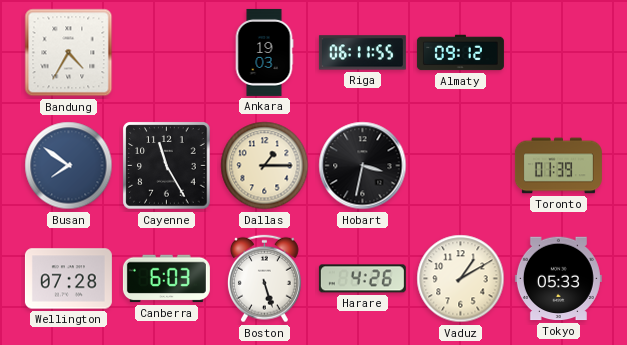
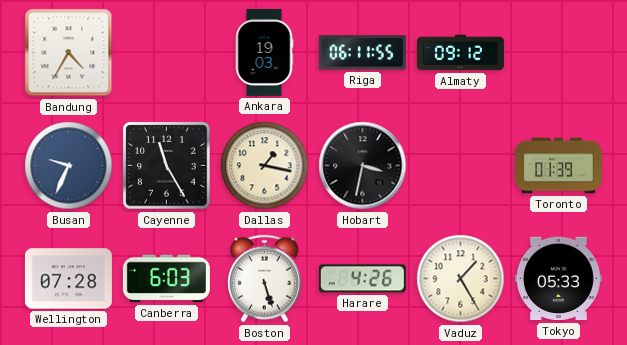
Busan: 7:51 -> 9:34 (69, 166)
Dallas: 1:15 -> 1:17 (265, 166)
Vaduz: 1:10 -> 1:25 (461, 279)
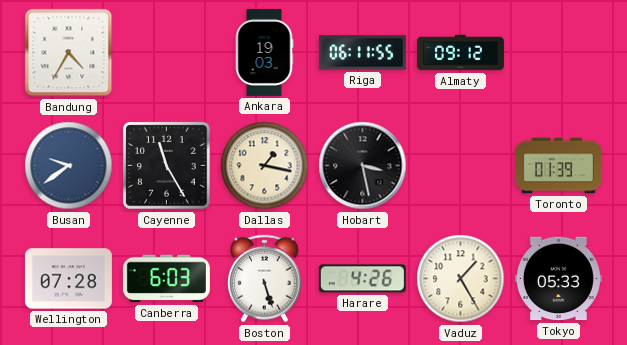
Busan: 9:34 -> 9:39 (69, 166)
Hobart: 3:32 -> 3:28 (363, 166)
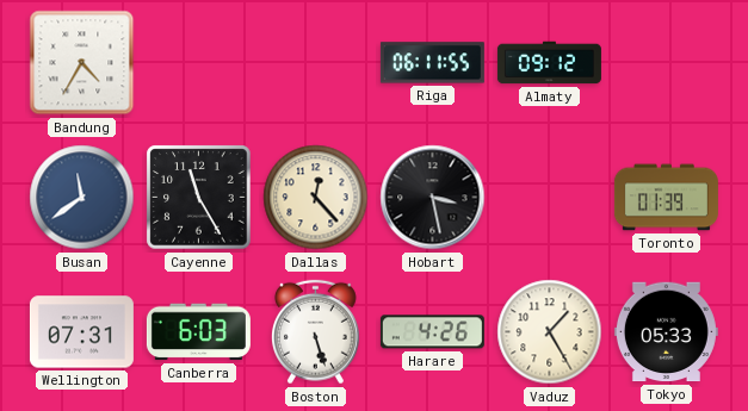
Ankara: 19:03 -> none (264, 52)
Busan: 9:39 -> 11:39 (82, 198)
Dallas: 1:17 -> 12:23 (316, 198)
Wellington: 07:28 -> 07:31 (81, 332)
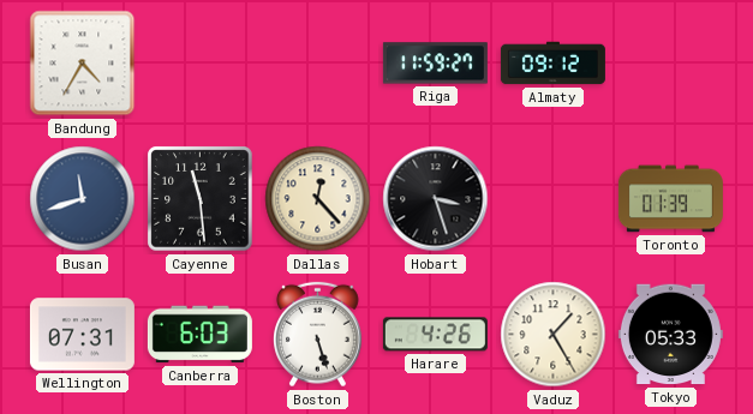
Riga: 06:11 -> 11:59 (435, 64)
Busan: 11:39 -> 11:42 (83, 199)
Cayenne: 11:25 -> 11:29 (201, 199)
Hobart: 3:28 -> 3:27 (436, 199)
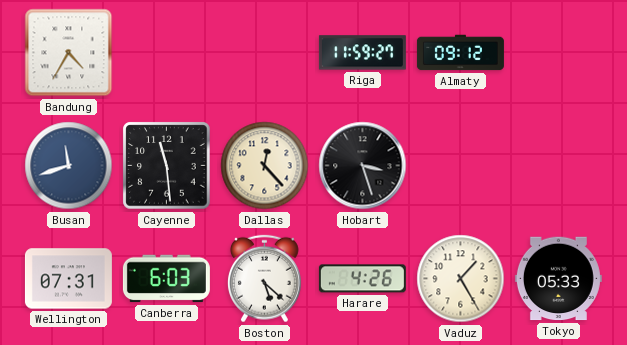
Toronto: 01:39 -> none (670, 199)
Boston: 5:27 -> 5:22 (264, 279)
